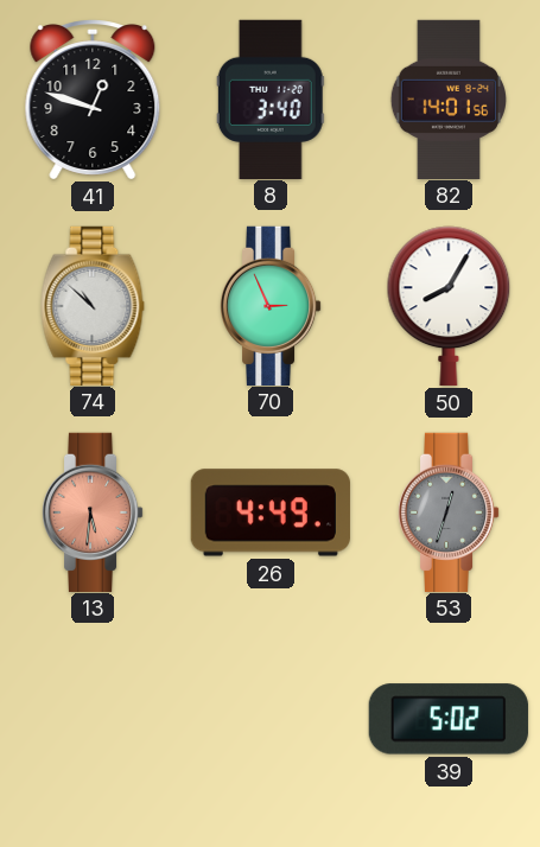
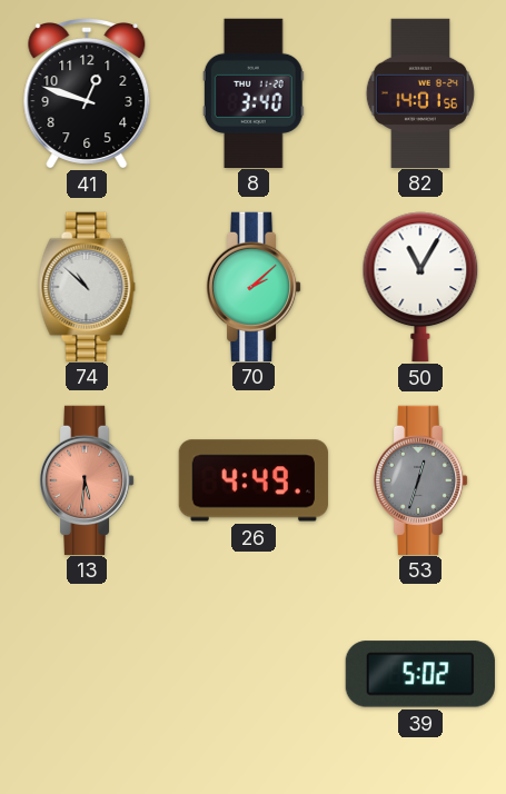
70: 2:56 -> 2:08 (254, 286)
50: 8:05 -> 11:05 (420, 287)
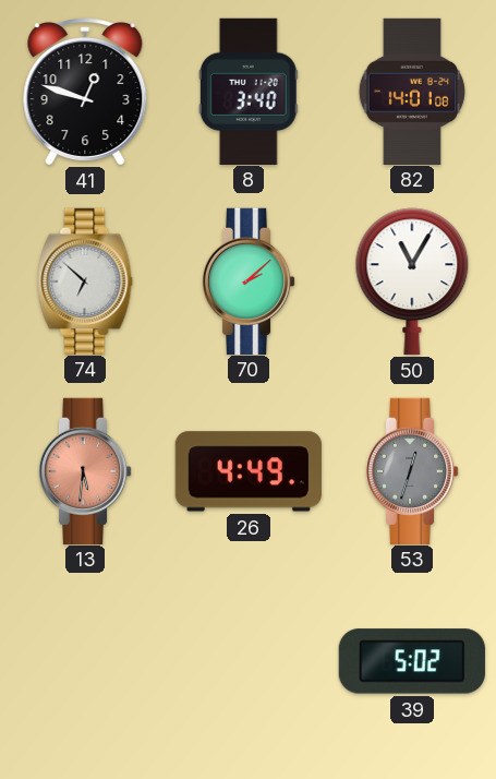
82: 14:01:56 -> 14:01:08 (412, 91)
74: 10:52 -> 6:52 (85, 280)
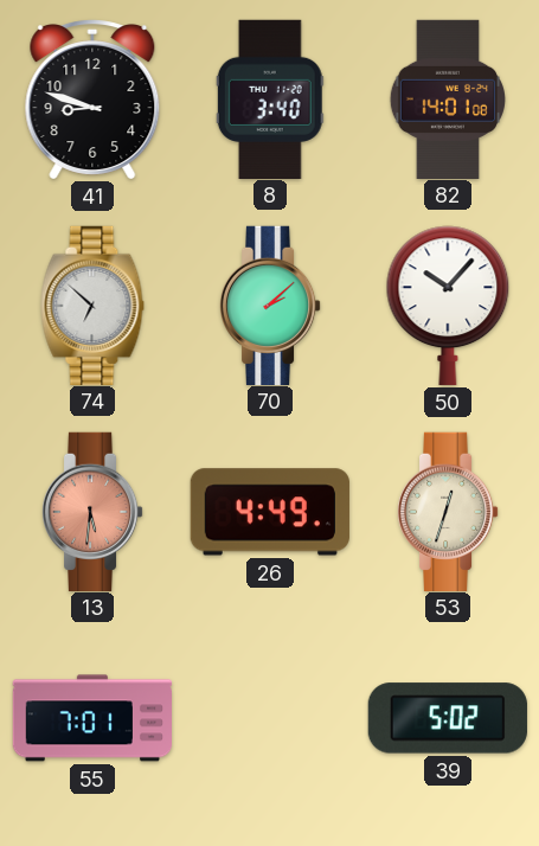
41: 12:48 -> 8:48 (92, 100)
50: 11:05 -> 10:07 (448, 306)
53 dial: grey -> cream (448, 511)
55: none -> 7:01 (91, 718)
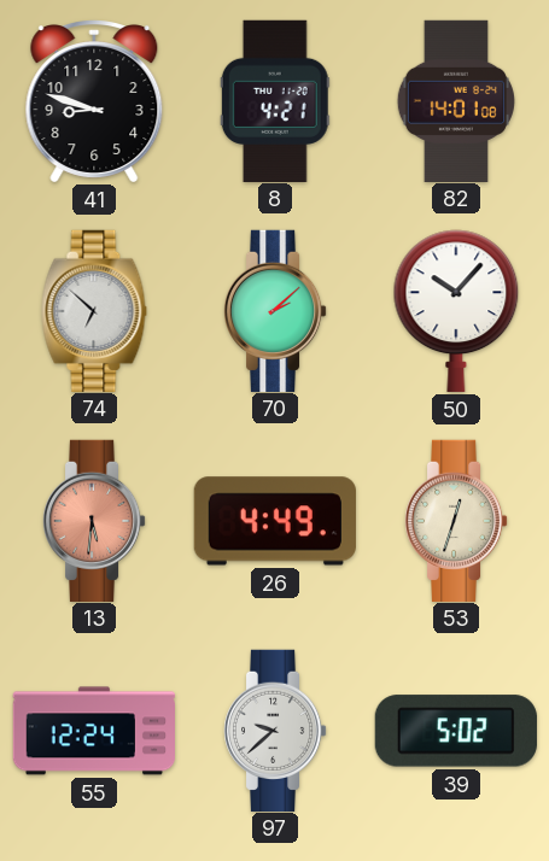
8: 3:40 -> 4:21 (275, 100)
55: 7:01 -> 12:24 (93, 731)
97: none -> 9:38 (275, 730)
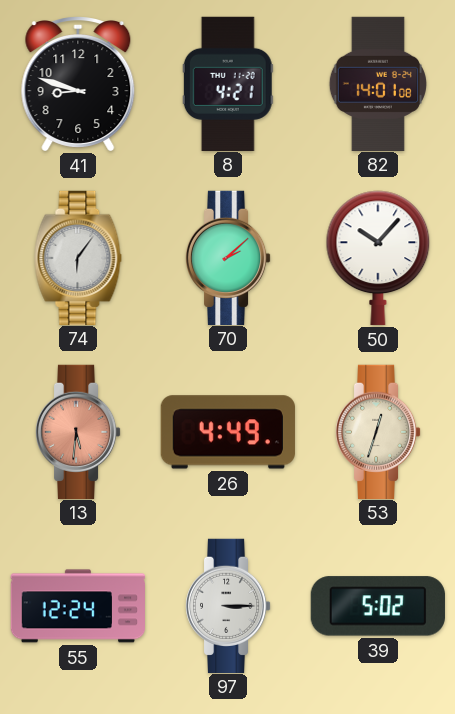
74: 6:52 -> 6:06 (78, 257)
97: 9:38 -> 3:15 (228, 605)
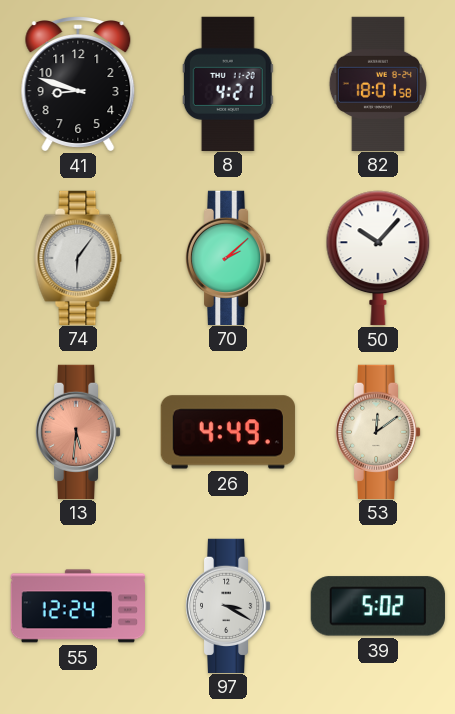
82: 14:01 -> 18:01 (378, 83)
53: 12:33 -> 12:09 (378, 431)
97: 3:15 -> 3:20 (228, 605)
